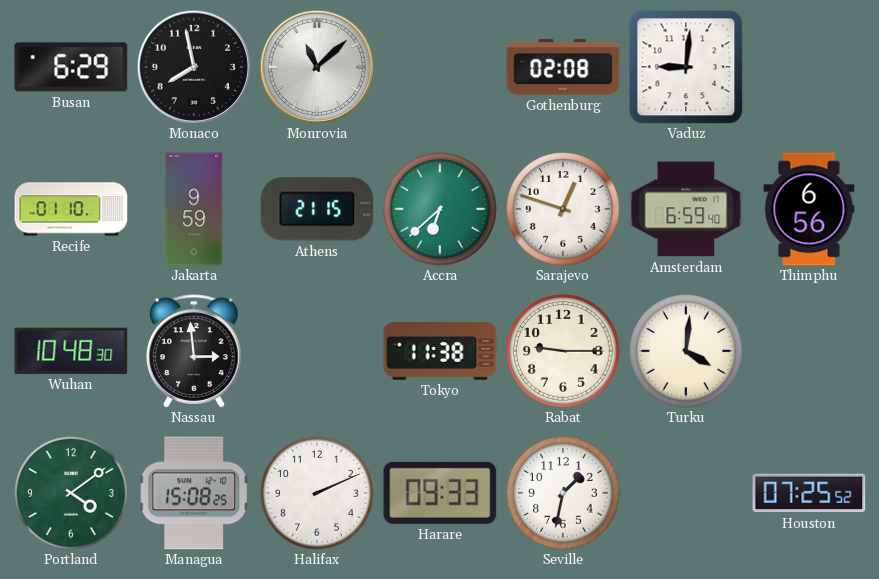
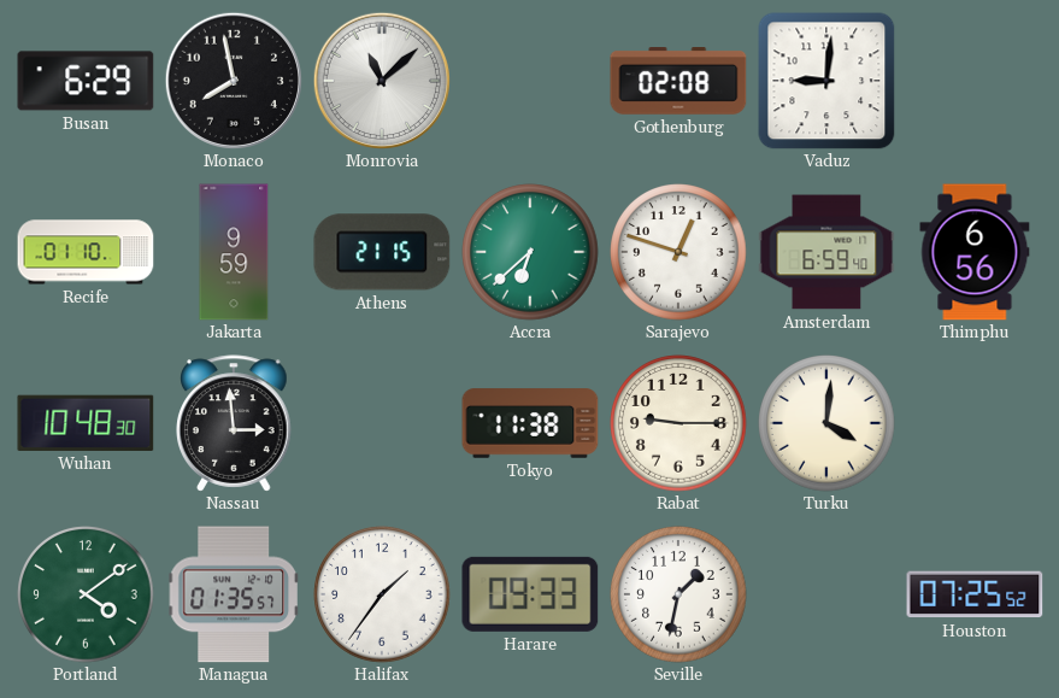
Managua: 15:08 -> 01:35 (234, 594)
Halifax: 2:11 -> 1:36 (382, 594)
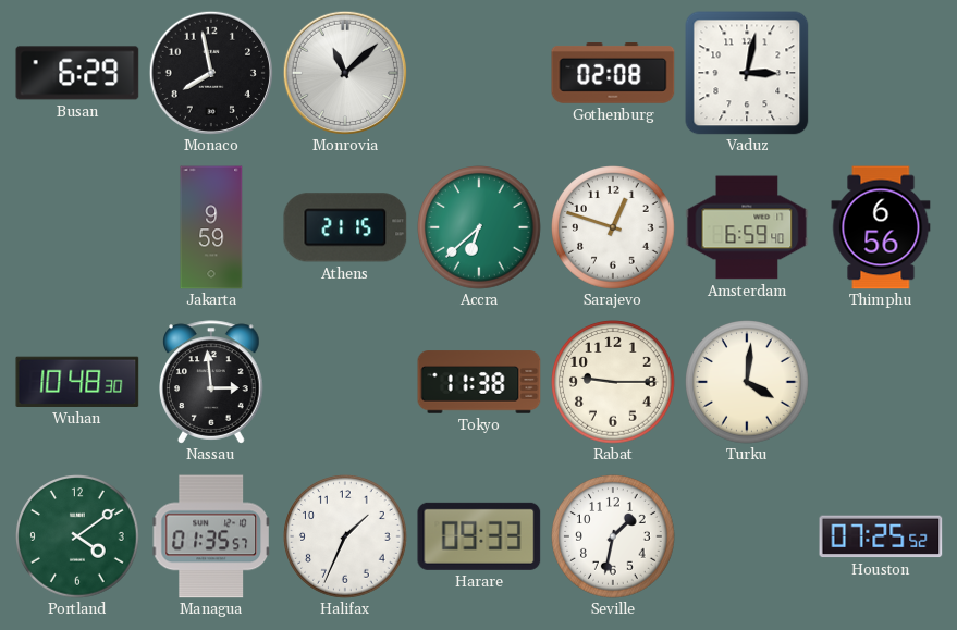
Vaduz: 9:01 -> 3:02 (747, 73)
Recife: 01:10 -> none (86, 252)
Halifax: 1:36 -> 1:34 (345, 536)
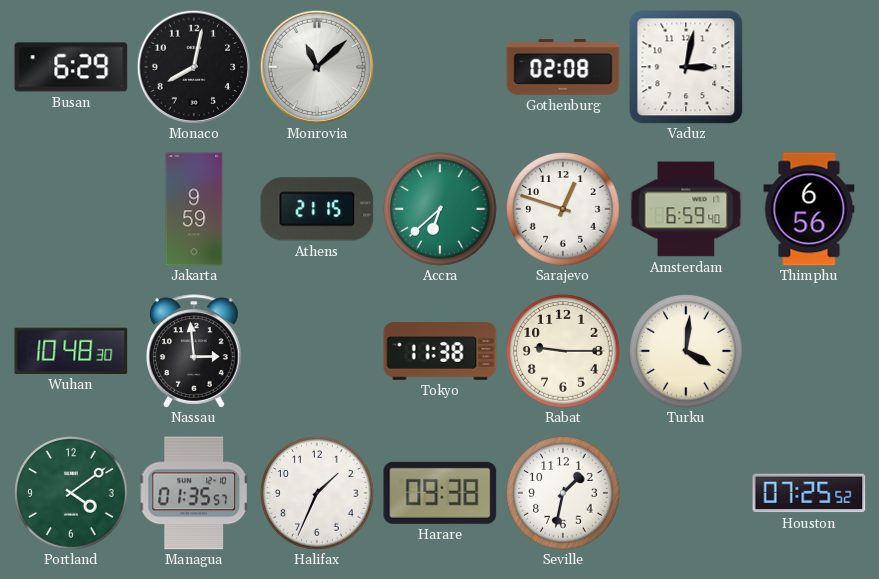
Monaco: 7:58 -> 8:02 (193, 66)
Harare: 09:33 -> 09:38 (440, 493)
